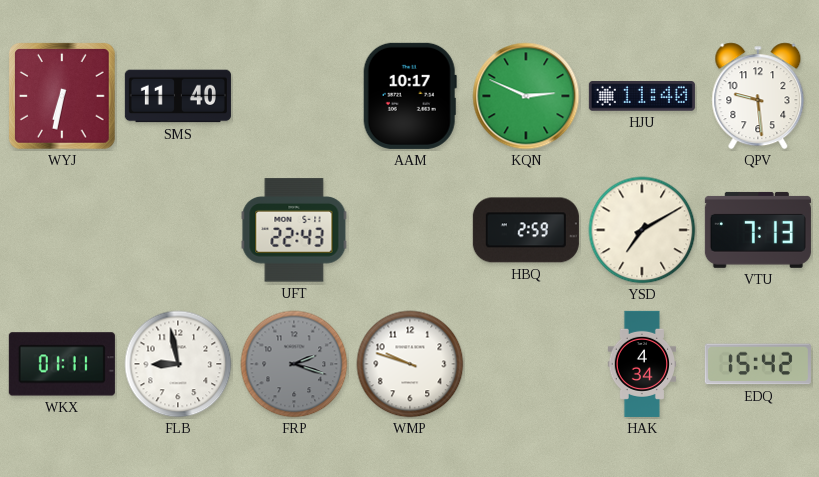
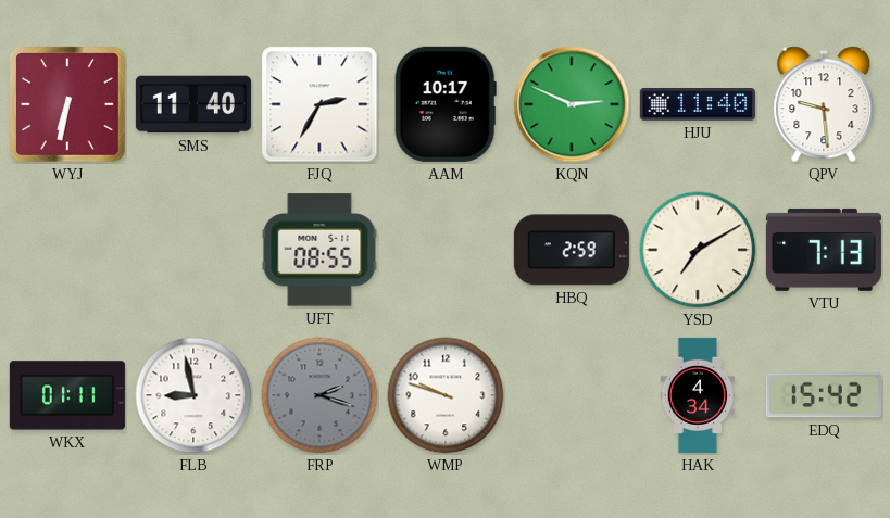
FJQ: none -> 2:35 (319, 104)
UFT: 22:43 -> 08:55 (319, 250)
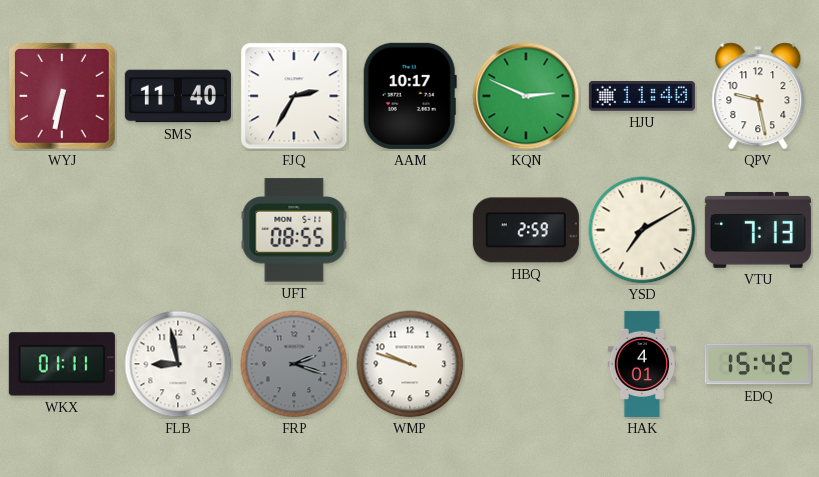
QPV: 9:29 -> 9:28 (758, 96)
HAK: 4:34 -> 4:01 (642, 364)
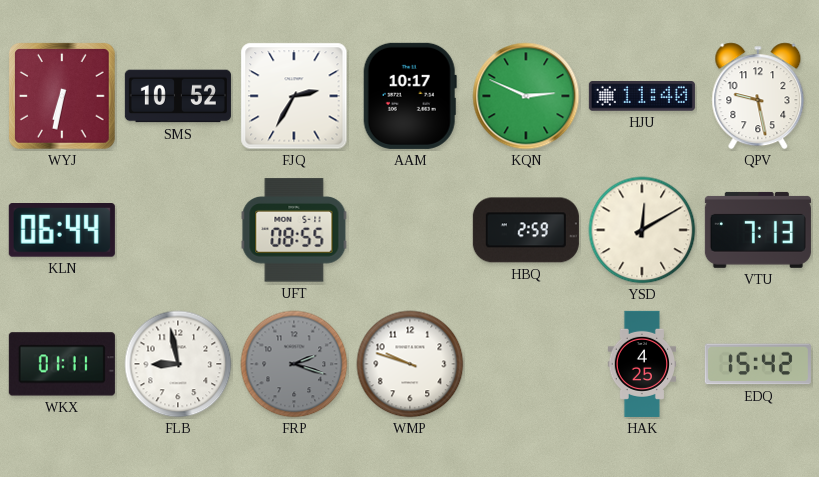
SMS: 11:40 -> 10:52 (178, 96)
KLN: none -> 06:44 (62, 231)
YSD: 7:10 -> 12:10 (642, 230)
HAK: 4:01 -> 4:25 (642, 364)
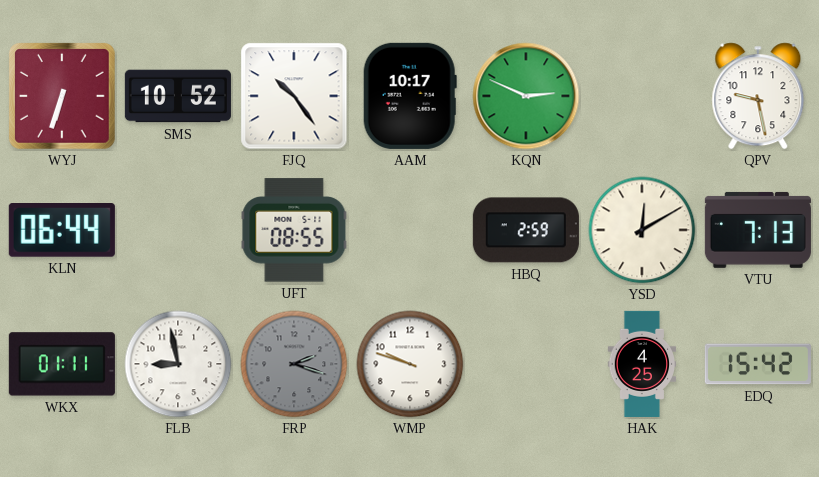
WYJ: 6:32 -> 6:33 (62, 96)
FJQ: 2:35 -> 10:24 (294, 96)
HJU: 11:40 -> none (642, 96)
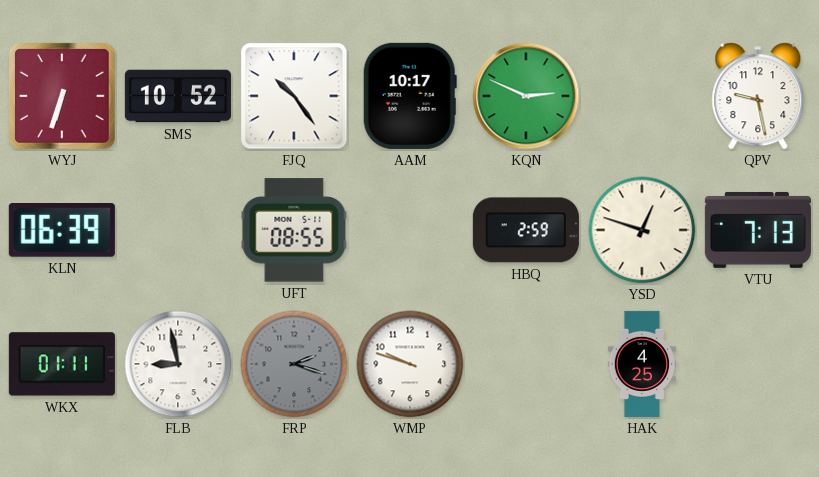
KLN: 06:44 -> 06:39 (62, 231)
YSD: 12:10 -> 12:48 (642, 230)
EDQ: 15:42 -> none (758, 364)
